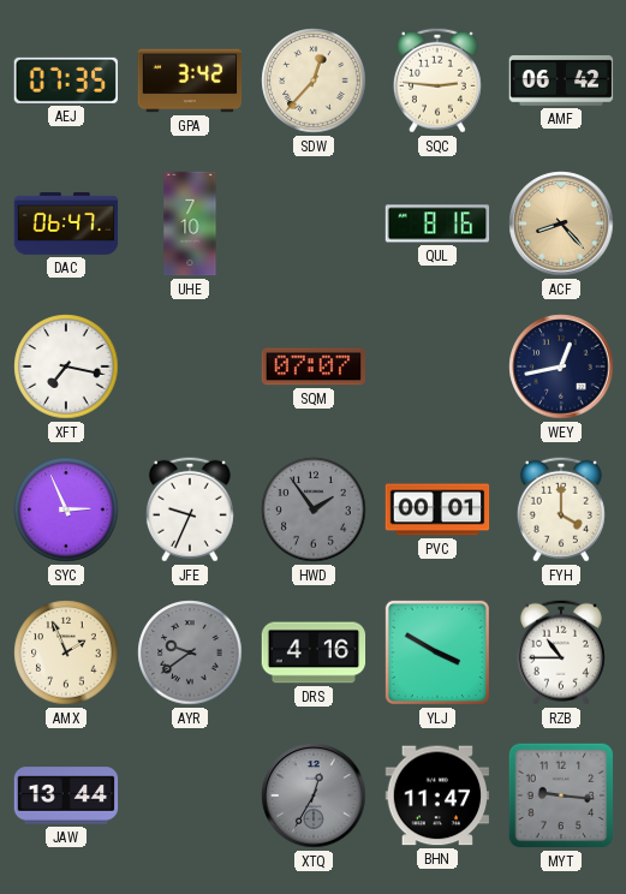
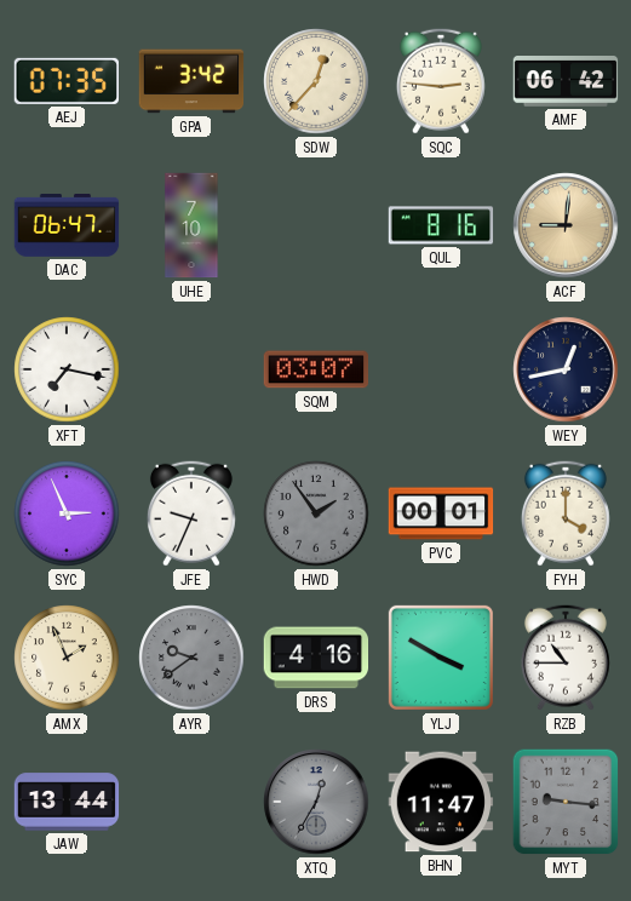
ACF: 8:23 -> 9:01 (566, 225)
SQM: 07:07 -> 03:07 (316, 369)
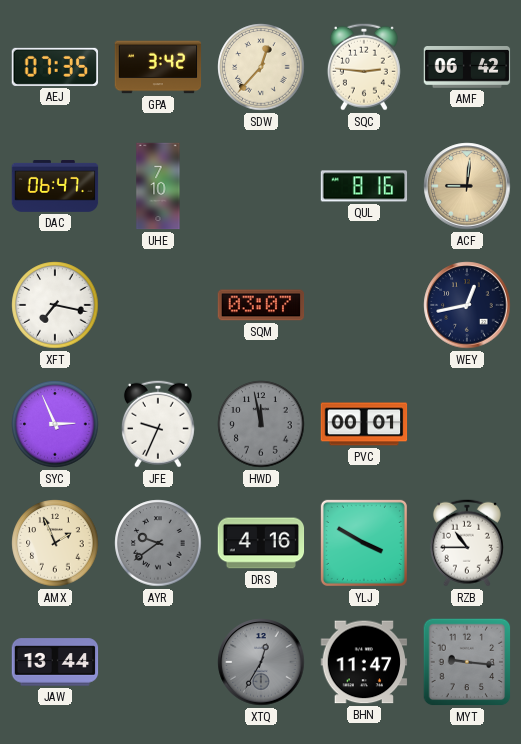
HWD: 1:54 -> 11:58 (261, 424)
FYH: 4:00 -> none (566, 513)
